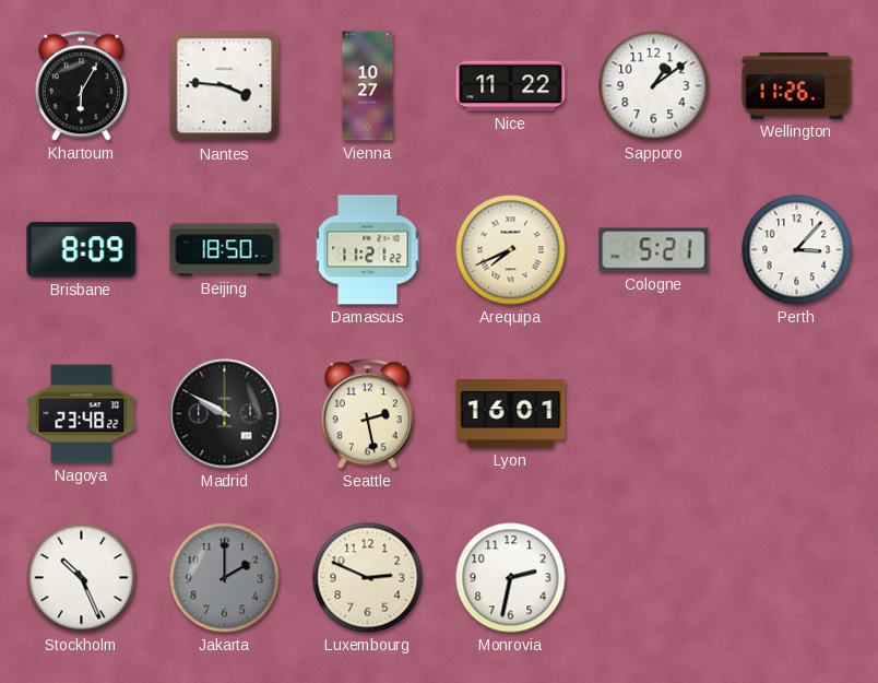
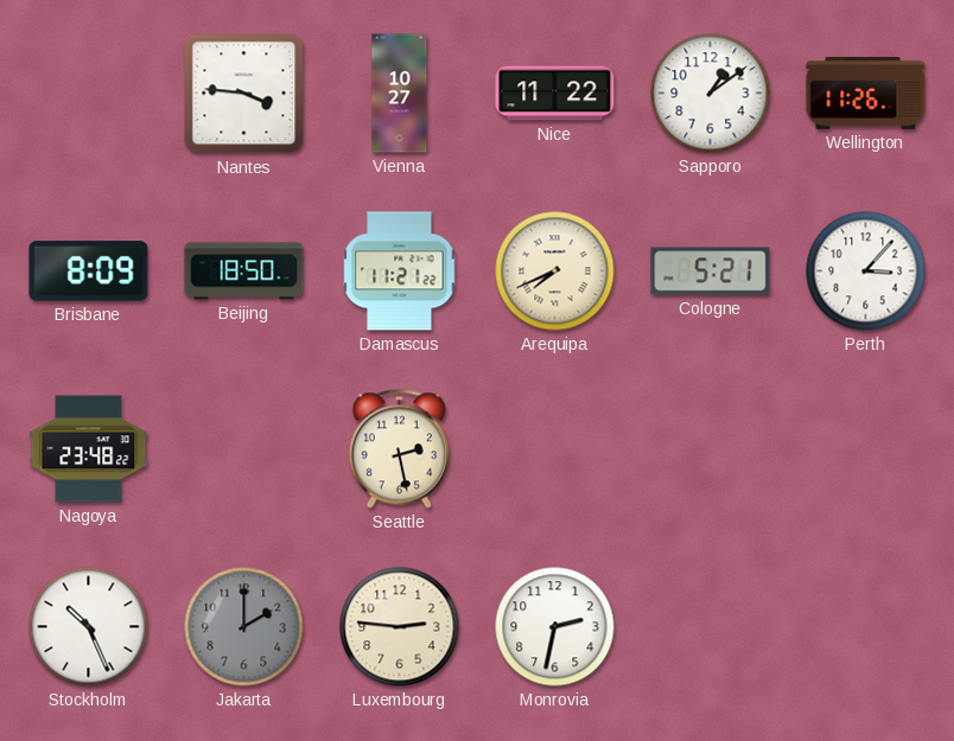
Khartoum: 6:05 -> none (81, 86)
Madrid: 9:50 -> none (225, 414)
Lyon: 16:01 -> none (511, 414)
Luxembourg: 2:49 -> 2:46 (400, 627)
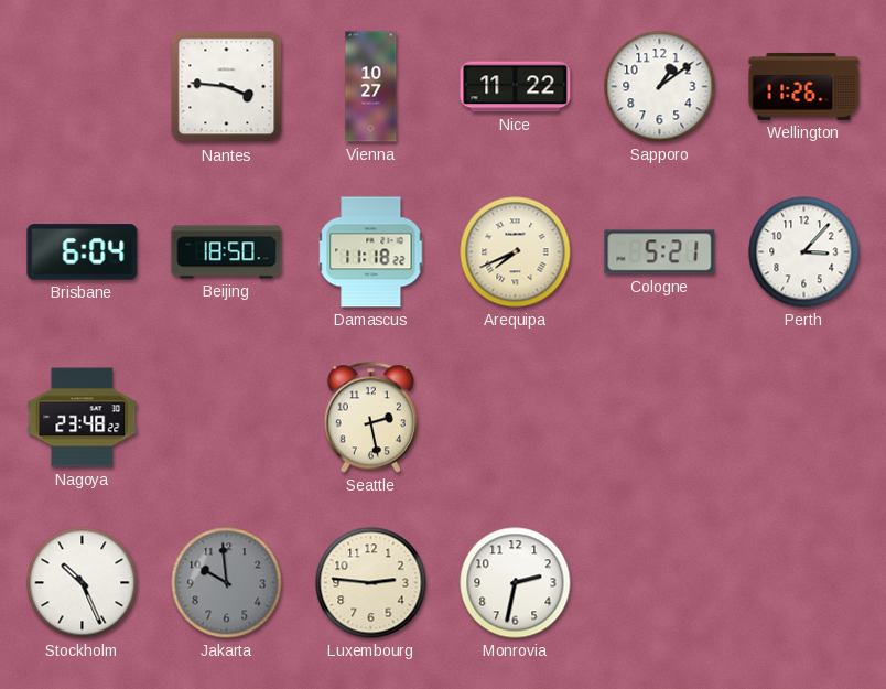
Brisbane: 8:09 -> 6:04 (83, 252)
Damascus: 11:21 -> 11:18 (371, 252)
Jakarta: 2:00 -> 9:59 (227, 583)
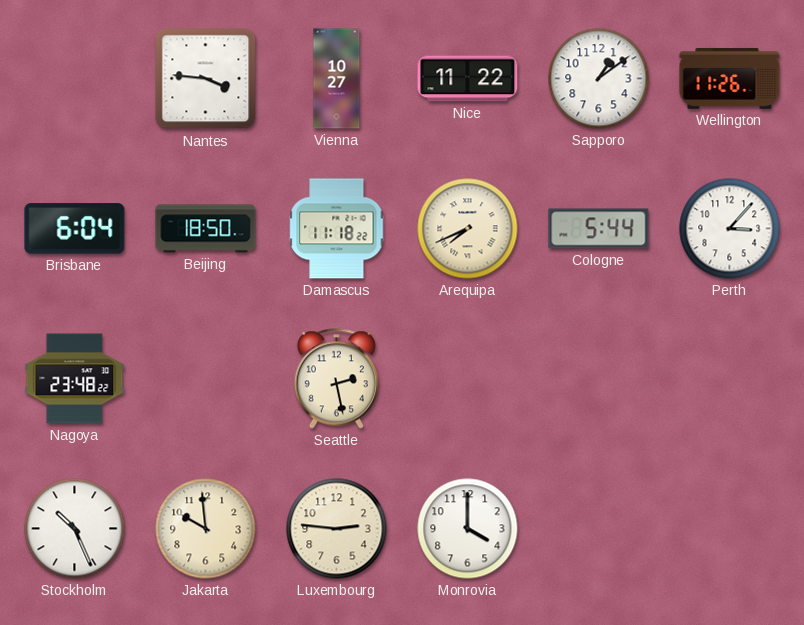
Cologne: 5:21 -> 5:44 (599, 229)
Jakarta dial: grey -> cream (206, 529)
Monrovia: 2:32 -> 4:00 (468, 529)
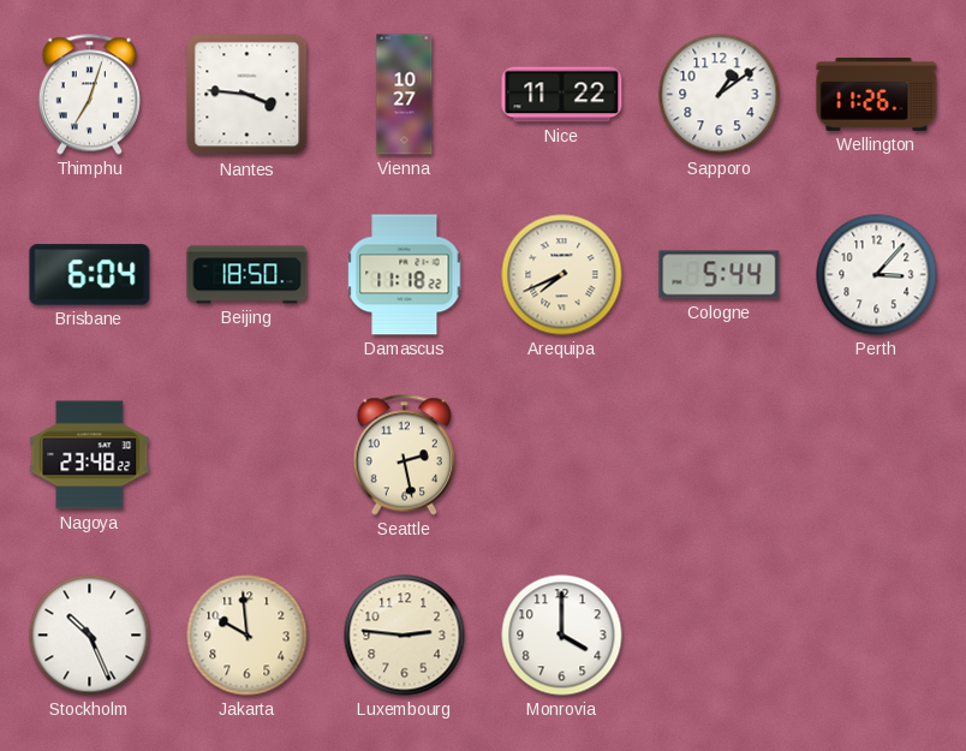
Thimphu: none -> 7:03 (89, 95)
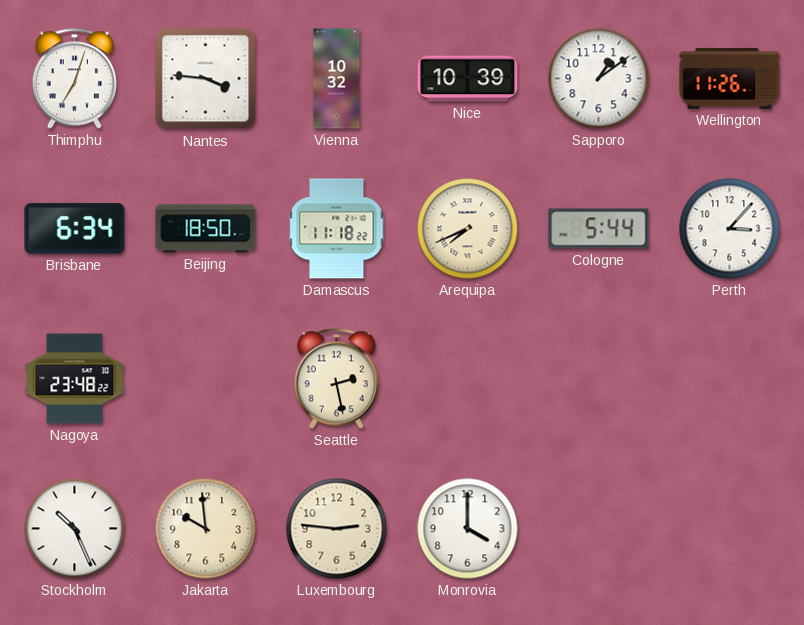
Vienna: 10:27 -> 10:32 (337, 79)
Nice: 11:22 -> 10:39 (468, 79)
Brisbane: 6:04 -> 6:34 (75, 229)
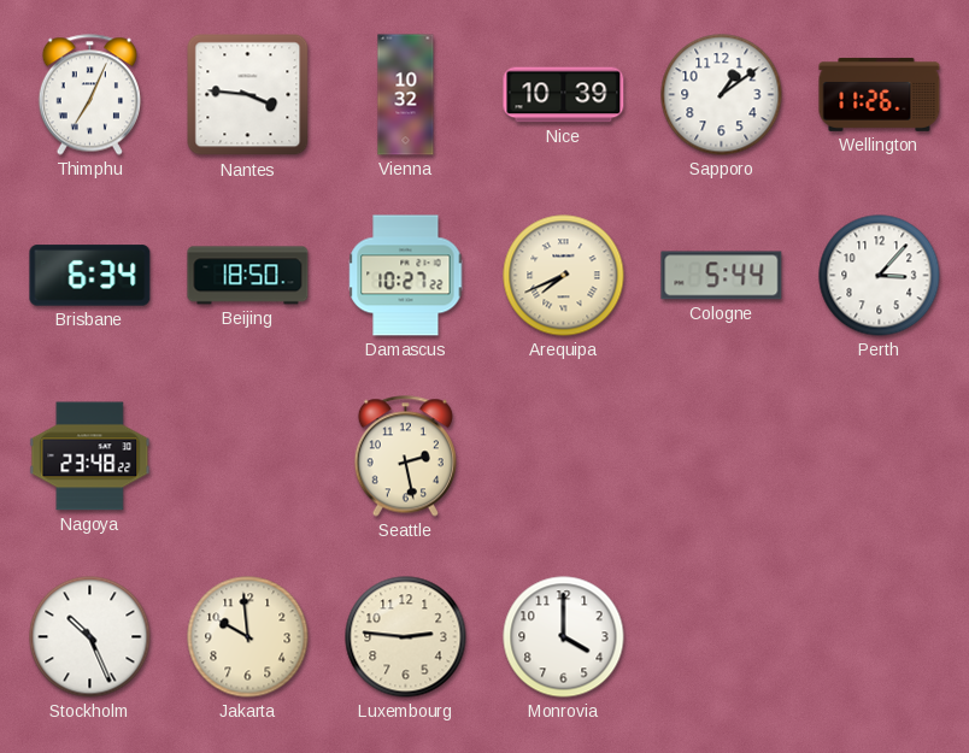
Thimphu: 7:03 -> 7:04 (89, 95)
Damascus: 11:18 -> 10:27 (406, 276)
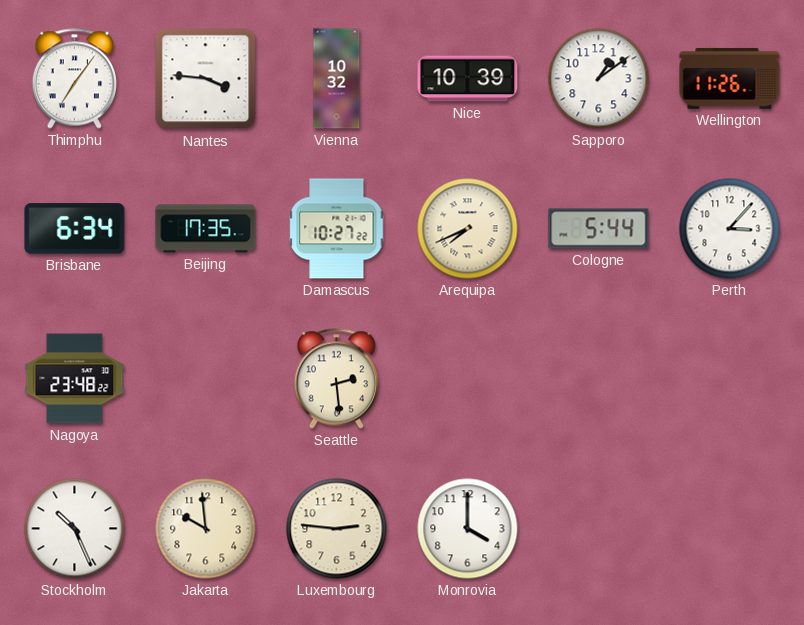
Thimphu: 7:04 -> 7:06 (74, 79)
Beijing: 18:50 -> 17:35 (206, 229)
Seattle: 2:28 -> 2:29 (336, 379)
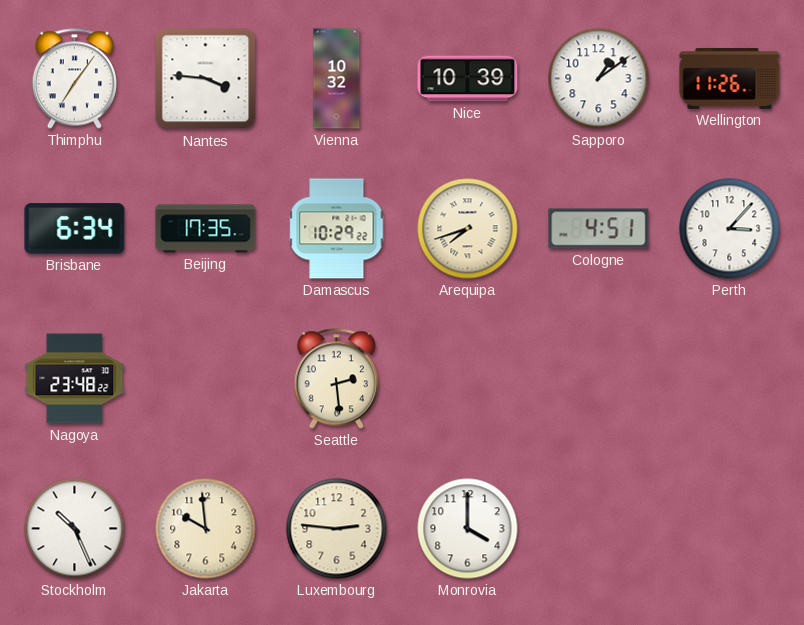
Damascus: 10:27 -> 10:29 (337, 229)
Arequipa: 7:41 -> 7:42 (468, 229)
Cologne: 5:44 -> 4:51 (599, 229)
